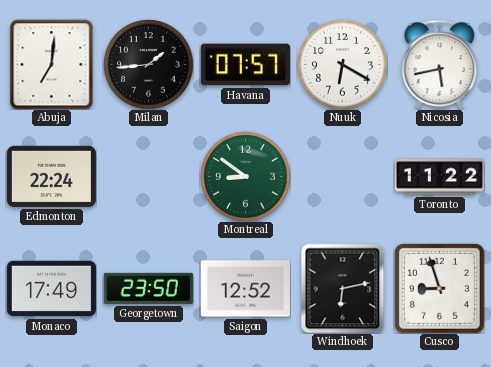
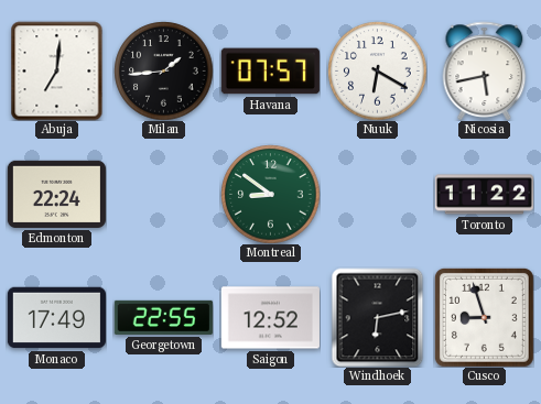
Georgetown: 23:50 -> 22:55 (163, 317)
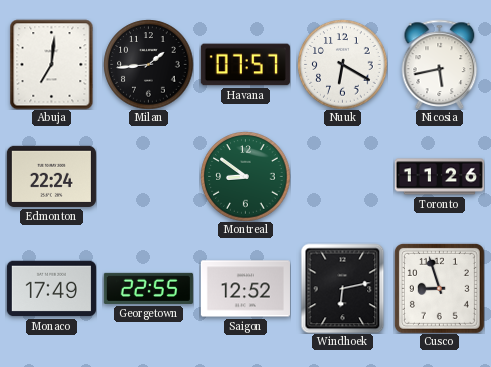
Toronto: 11:22 -> 11:26 (439, 177)
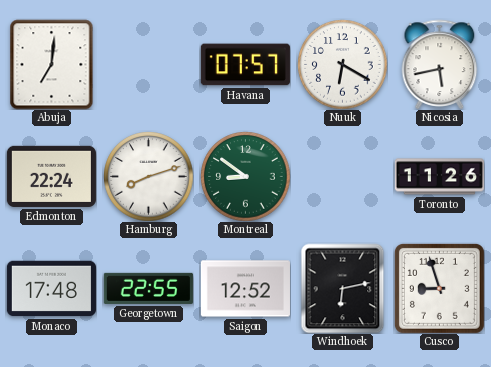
Milan: 1:44 -> none (148, 64)
Hamburg: none -> 8:12 (148, 176)
Monaco: 17:49 -> 17:48 (51, 289)
